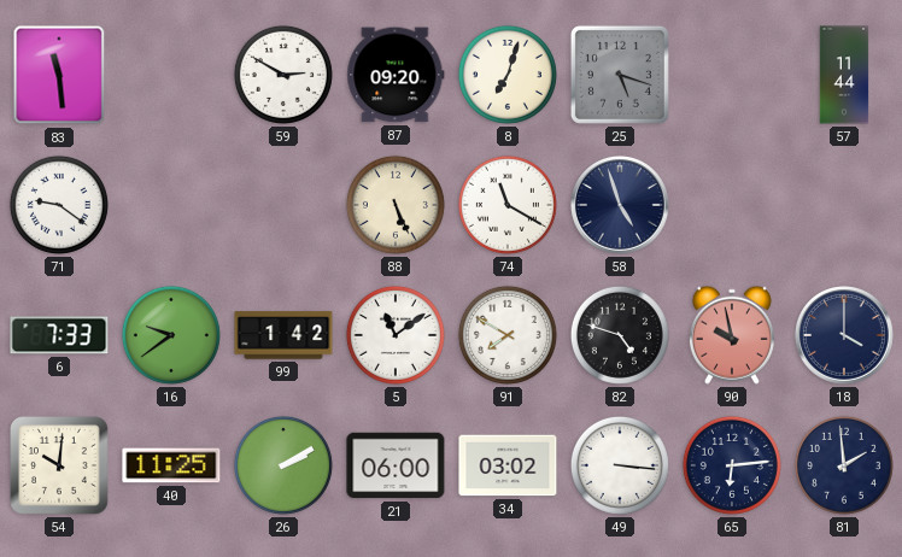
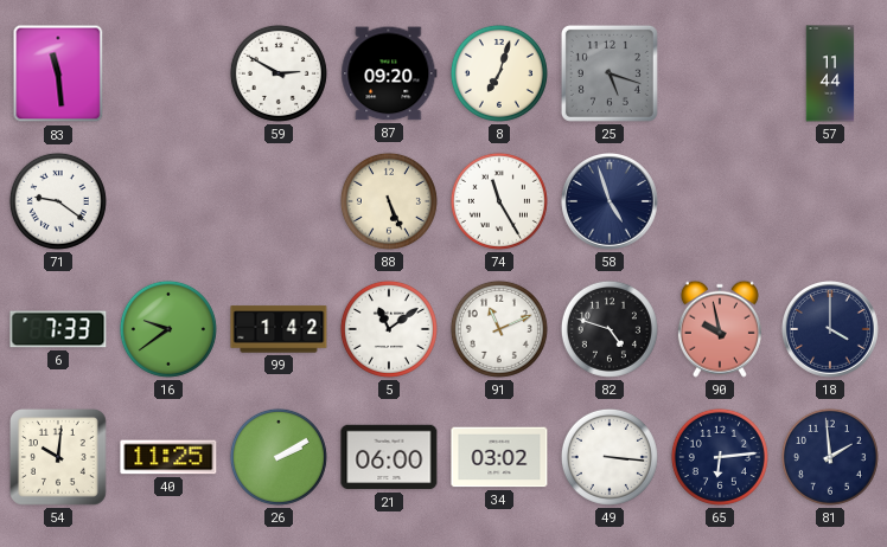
74: 11:20 -> 11:25 (499, 201)
91: 7:50 -> 11:11 (499, 329)
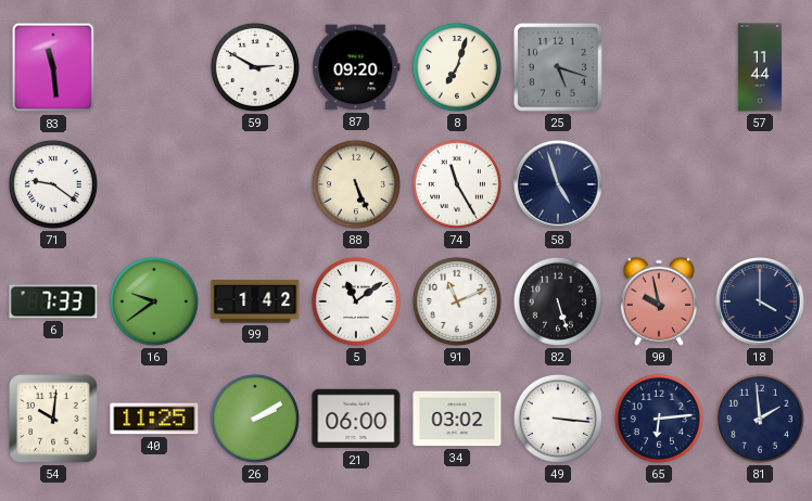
82: 4:48 -> 5:27 (558, 301)
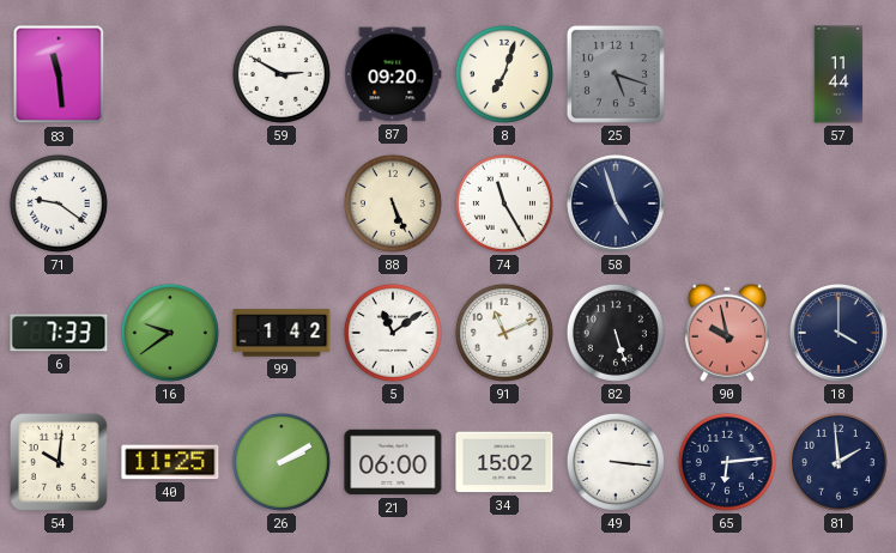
34: 03:02 -> 15:02 (504, 462)
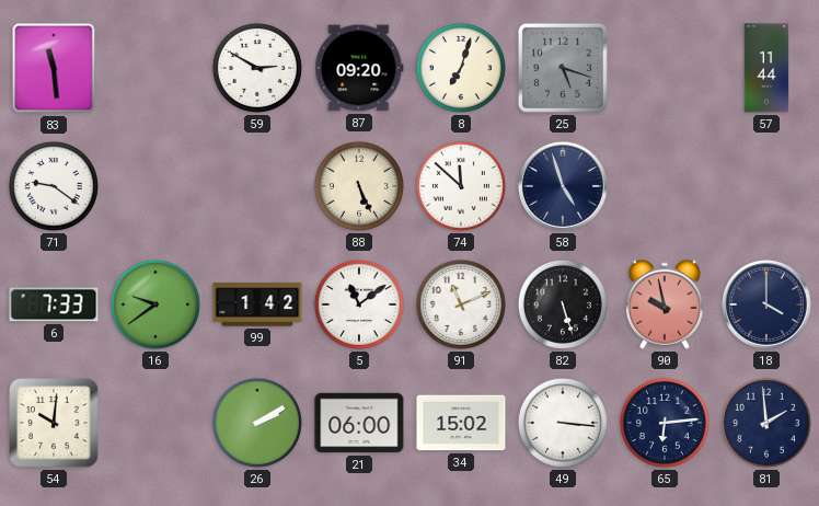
74: 11:25 -> 11:52 (461, 186)
40: 11:25 -> none (170, 462)
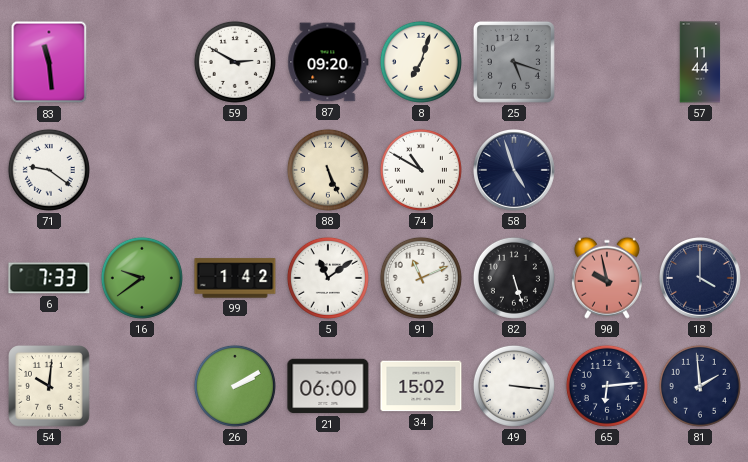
74: 11:52 -> 10:50 (421, 170)
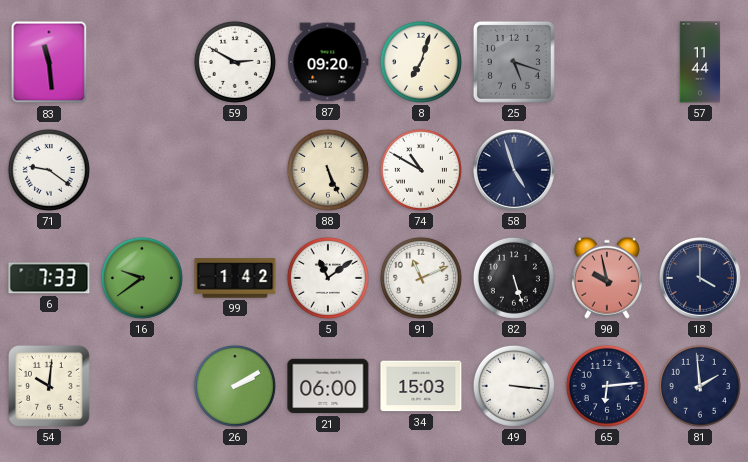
34: 15:02 -> 15:03 (421, 386)
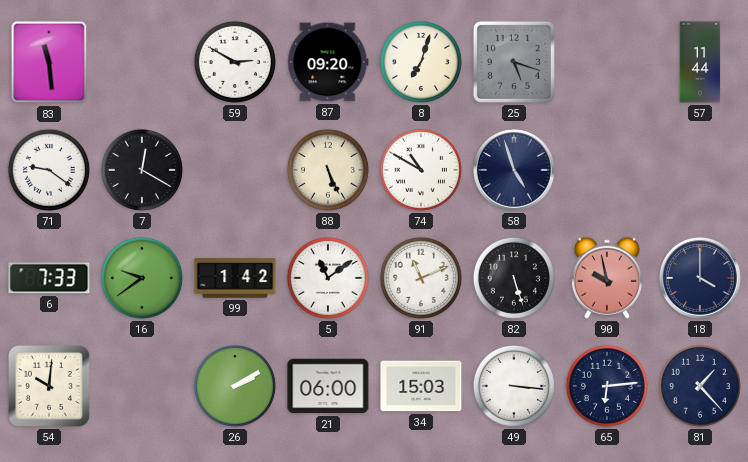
7: none -> 12:20 (142, 170)
81: 1:59 -> 1:23 (700, 386)
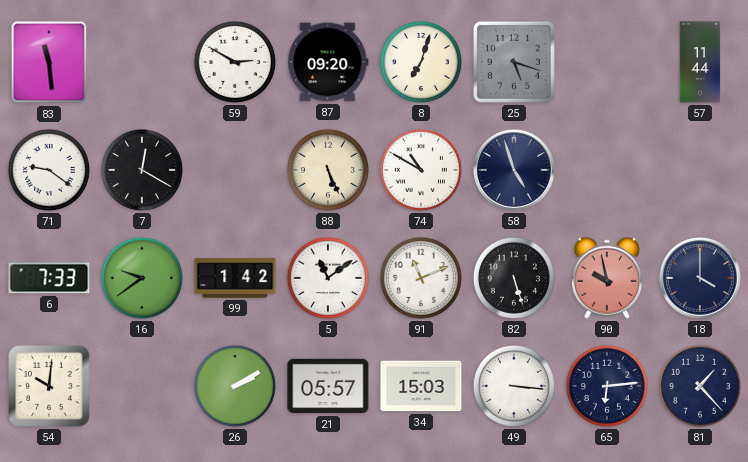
21: 06:00 -> 05:57 (328, 386)
